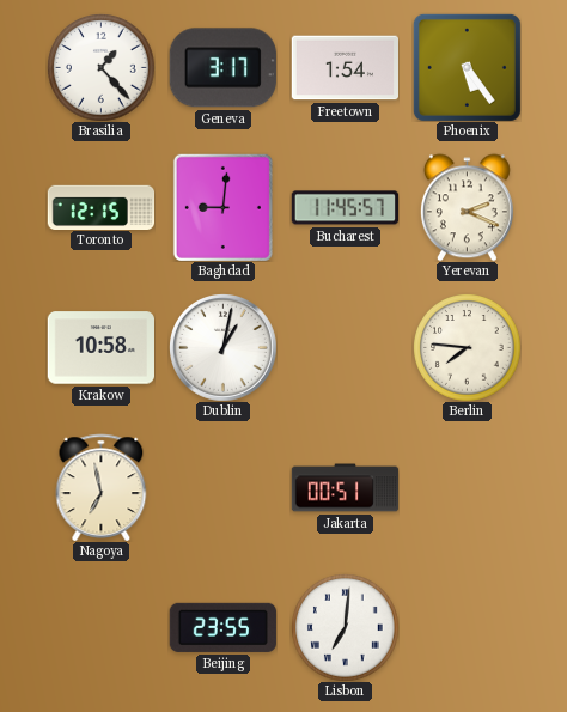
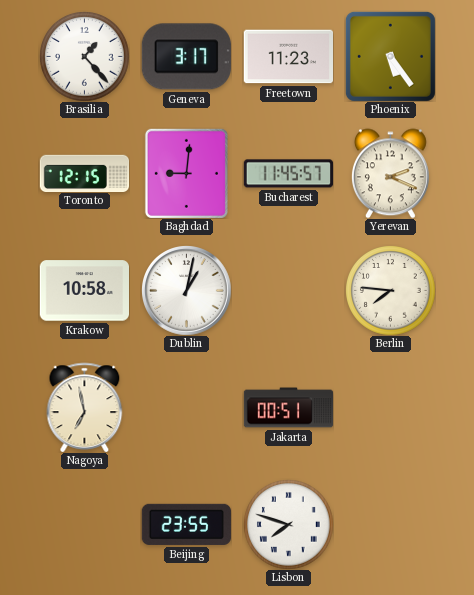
Freetown: 1:54 -> 11:23 (288, 57)
Lisbon: 7:01 -> 7:48 (289, 525)
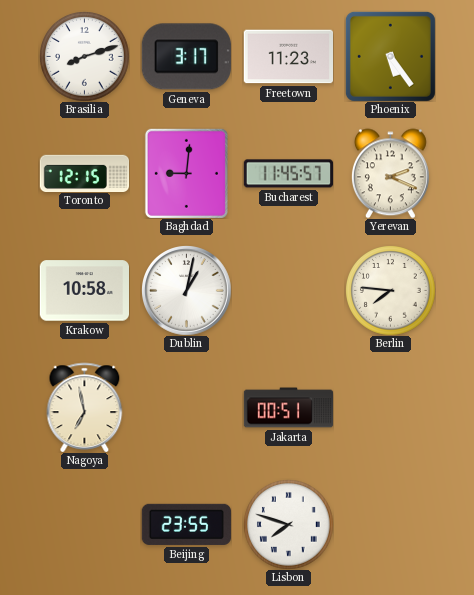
Brasilia: 1:23 -> 8:12 (85, 57)
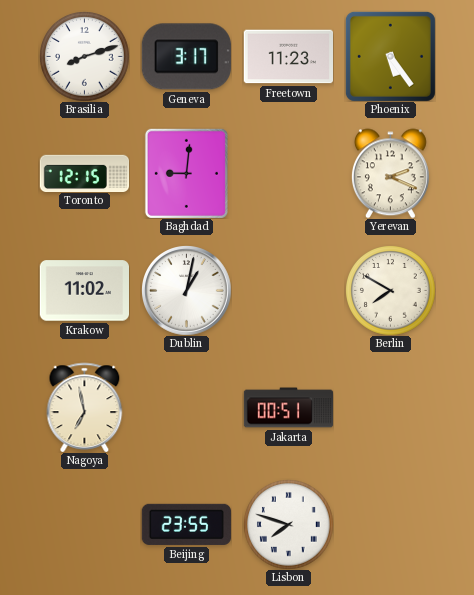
Bucharest: 11:45 -> none (288, 174)
Krakow: 10:58 -> 11:02 (84, 291)
Berlin: 7:46 -> 7:50 (391, 291)
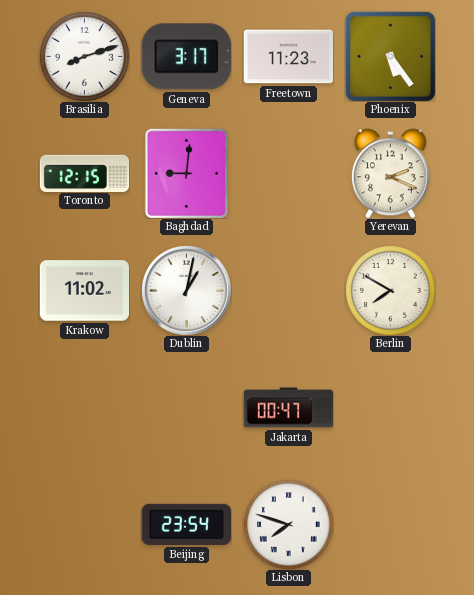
Nagoya: 6:58 -> none (85, 407)
Jakarta: 00:51 -> 00:47 (288, 408)
Beijing: 23:55 -> 23:54 (186, 524)
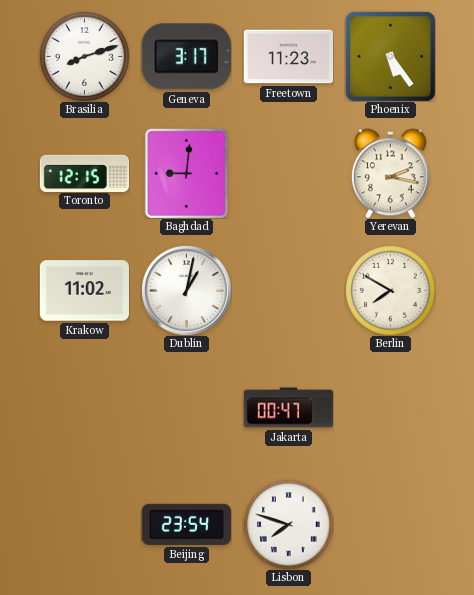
Yerevan: 2:19 -> 2:17 (390, 173)
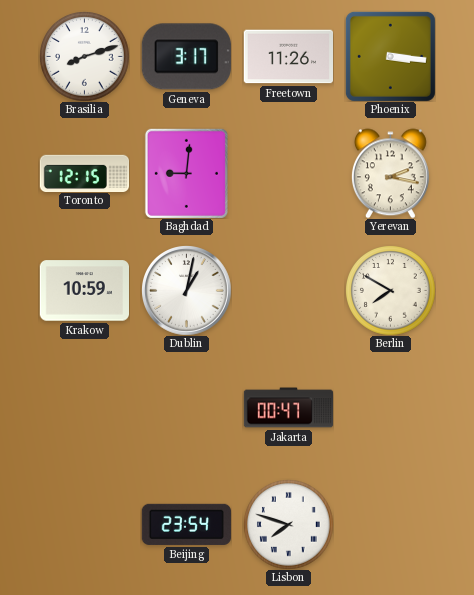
Freetown: 11:23 -> 11:26 (288, 57)
Phoenix: 5:24 -> 3:16 (390, 56)
Krakow: 11:02 -> 10:59 (84, 291)
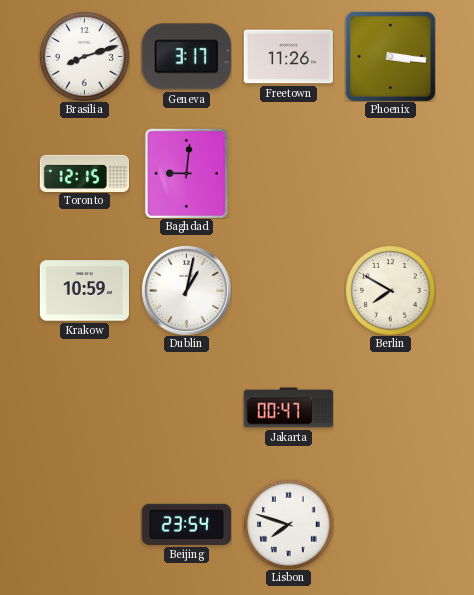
Yerevan: 2:17 -> none (390, 173)
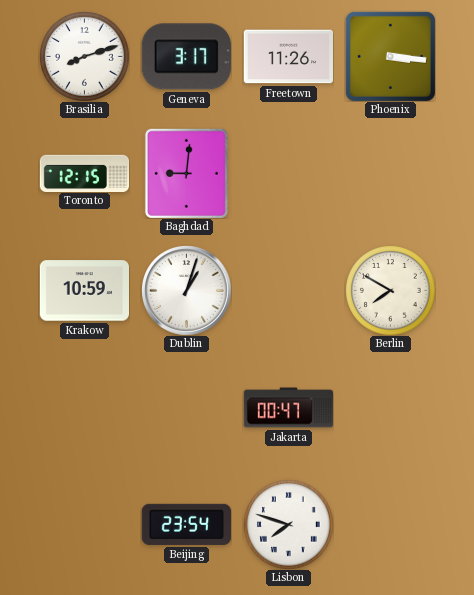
Dublin: 1:02 -> 1:03 (187, 291)
